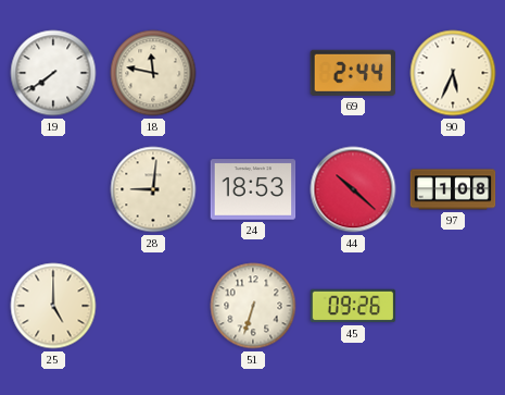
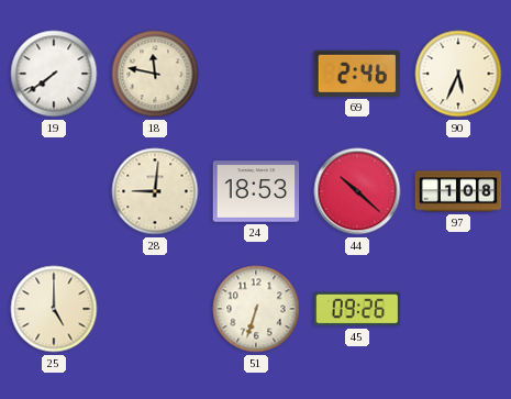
69: 2:44 -> 2:46 (356, 74)
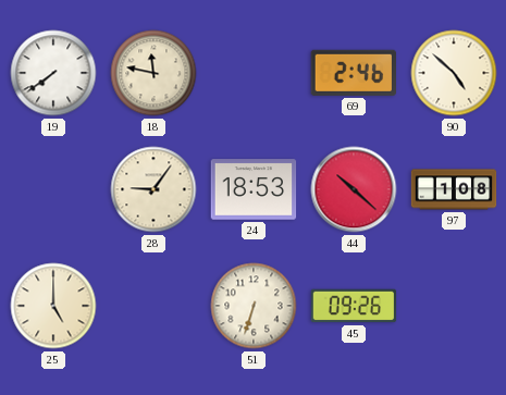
90: 5:34 -> 4:52 (454, 73)
28: 9:01 -> 9:06 (153, 189)
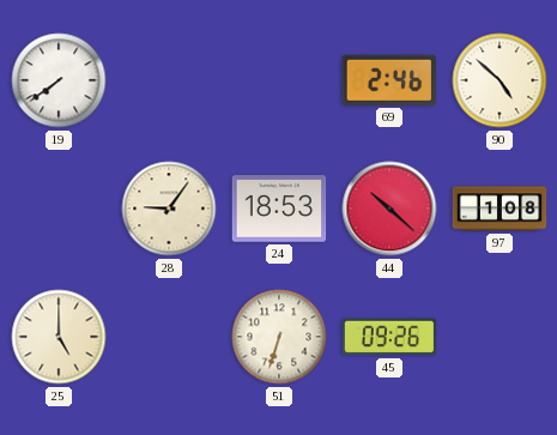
18: 11:47 -> none (153, 73)
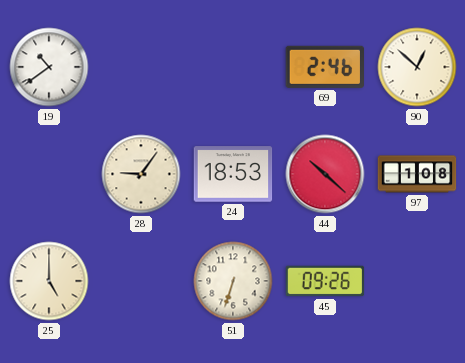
19: 7:39 -> 10:39 (49, 67)
90: 4:52 -> 12:52 (417, 67)
